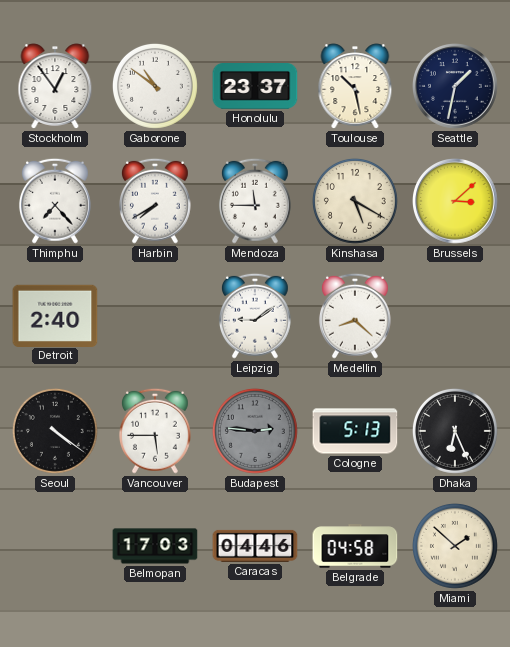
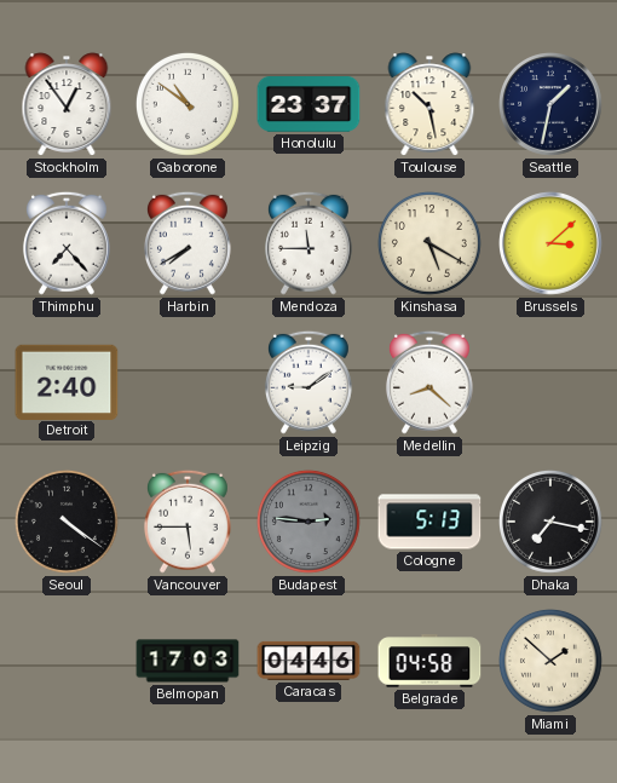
Dhaka: 6:26 -> 7:17 (550, 522)
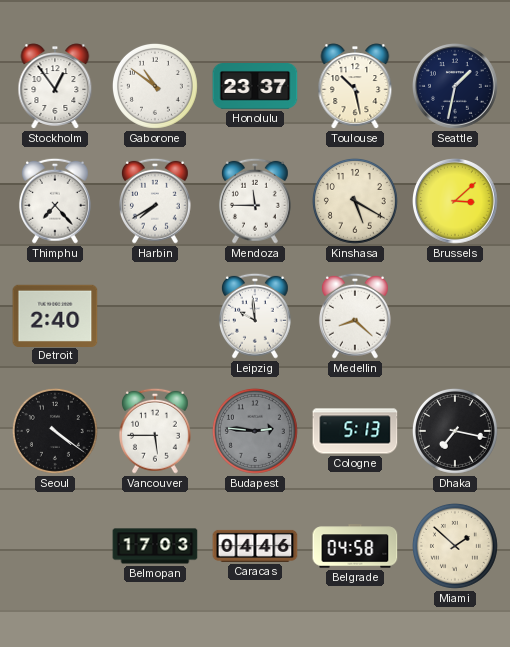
Leipzig: 9:09 -> 9:59 (255, 316)
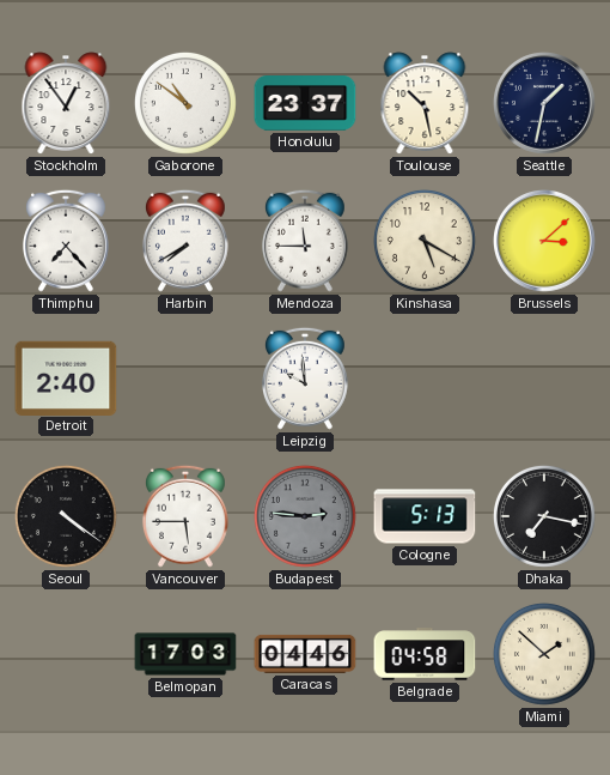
Medellin: 8:22 -> none (355, 316)
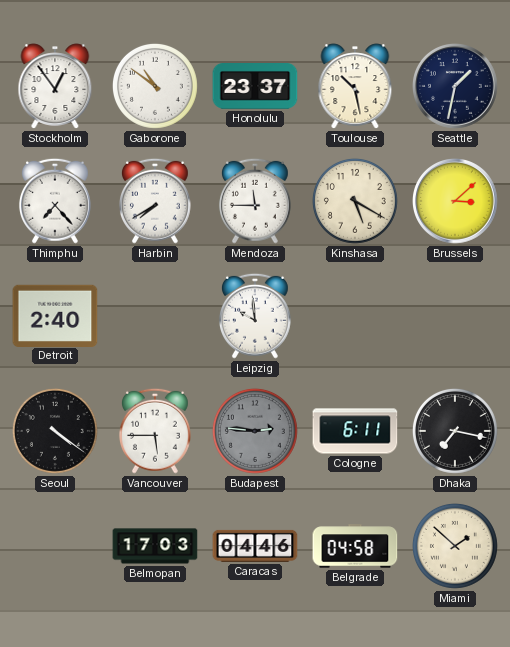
Cologne: 5:13 -> 6:11 (355, 431)
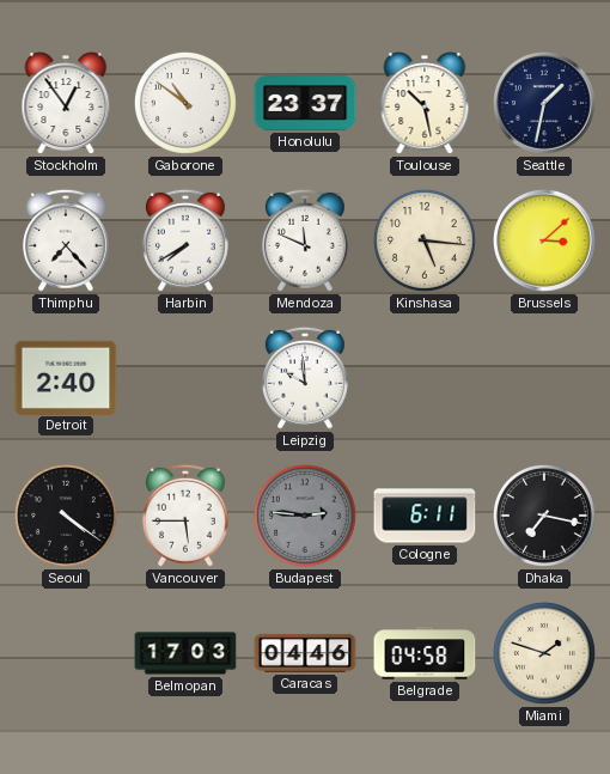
Mendoza: 11:45 -> 11:49 (305, 240)
Kinshasa: 5:20 -> 5:16 (425, 240)
Miami: 1:52 -> 1:48 (544, 653)
